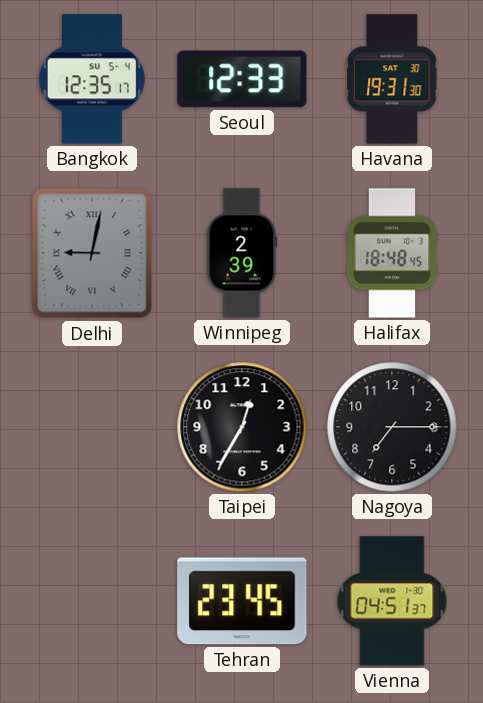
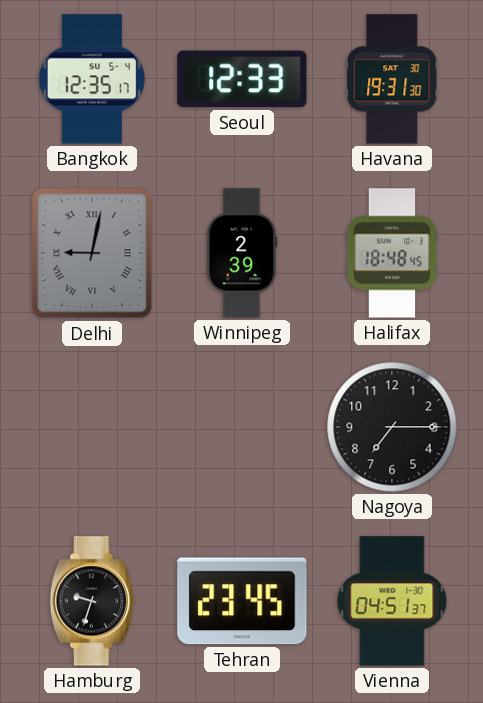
Taipei: 12:35 -> none (242, 427)
Hamburg: none -> 9:33 (92, 601)
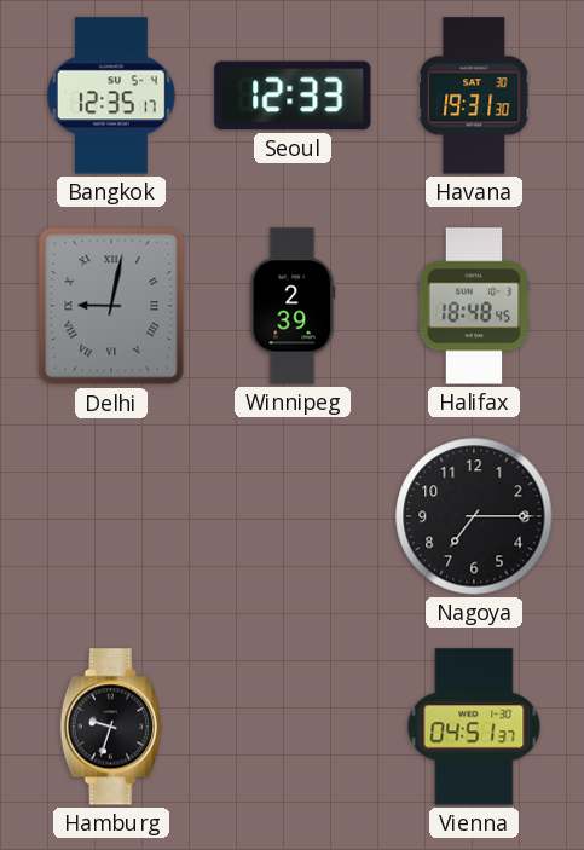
Tehran: 23:45 -> none (242, 601)
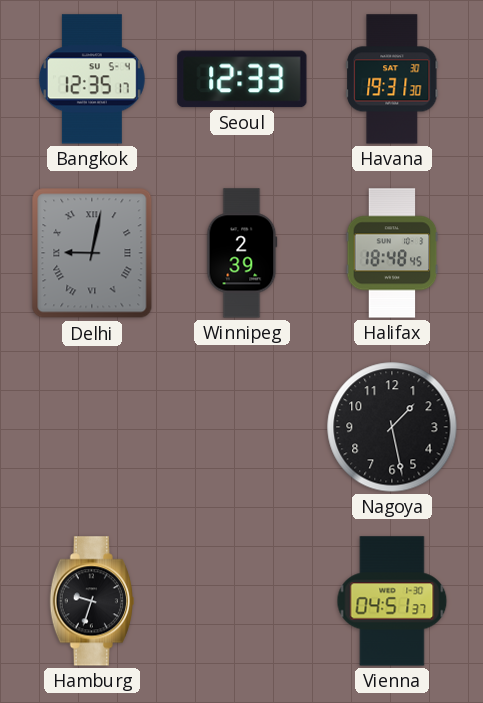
Nagoya: 7:15 -> 1:28 (392, 427)
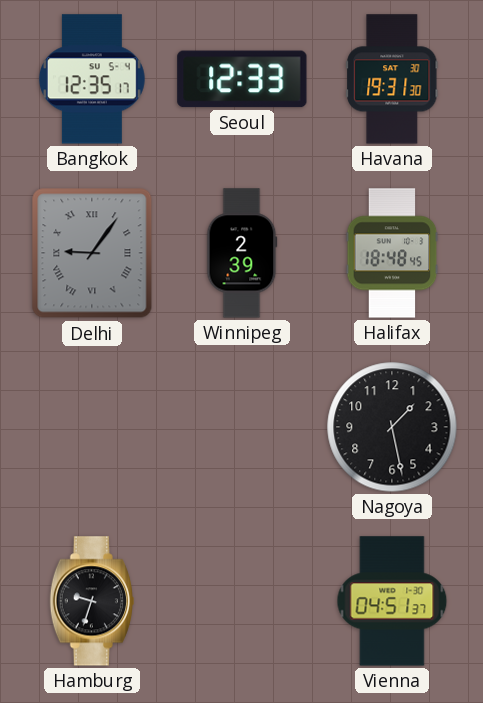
Delhi: 9:02 -> 9:06 (92, 253)
